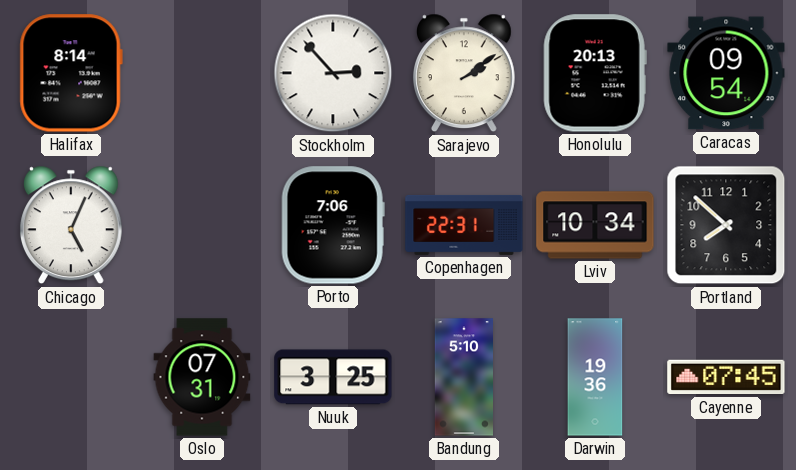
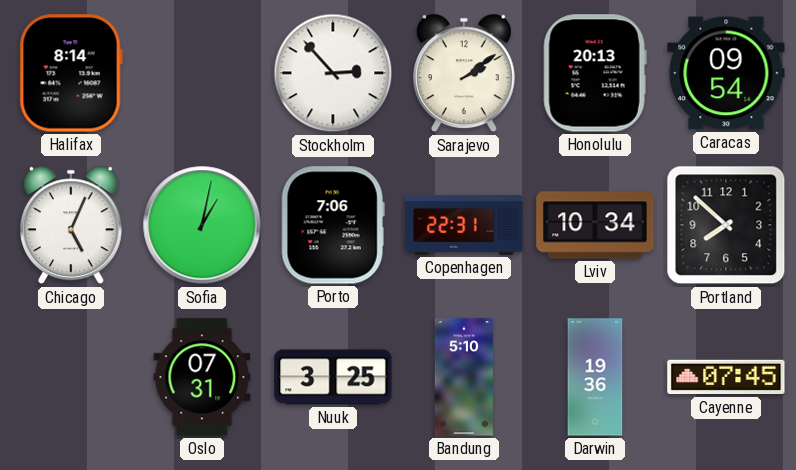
Sofia: none -> 1:02 (202, 225)
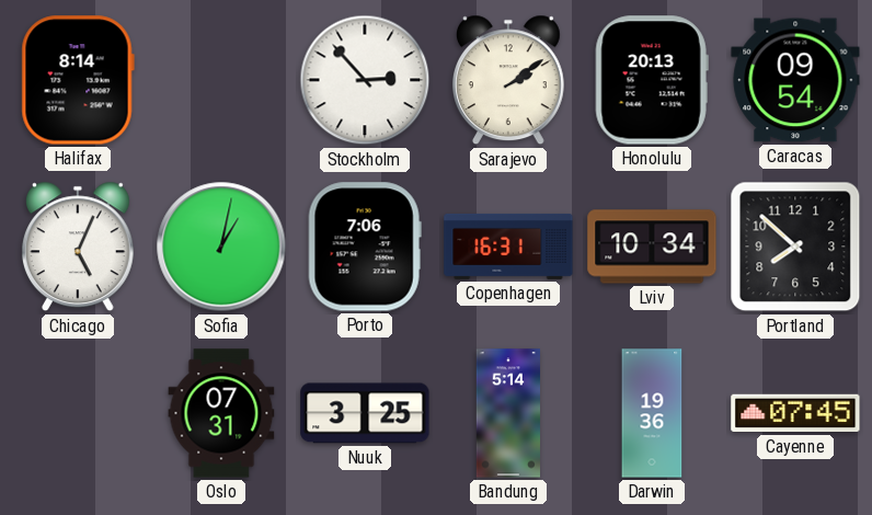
Copenhagen: 22:31 -> 16:31 (508, 247)
Bandung: 5:10 -> 5:14 (507, 413)
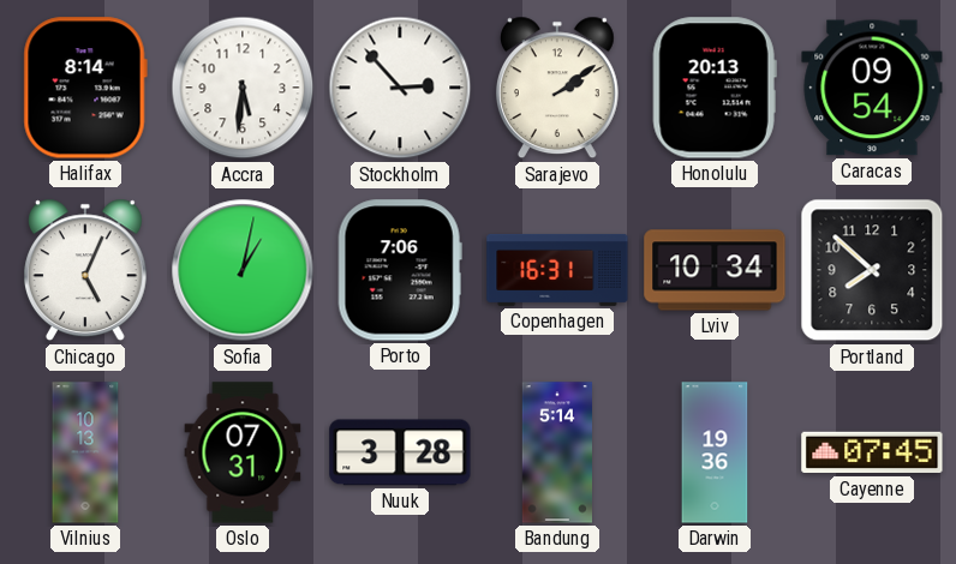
Accra: none -> 5:31 (243, 88)
Vilnius: none -> 10:13 (85, 452)
Nuuk: 3:25 -> 3:28 (400, 452)
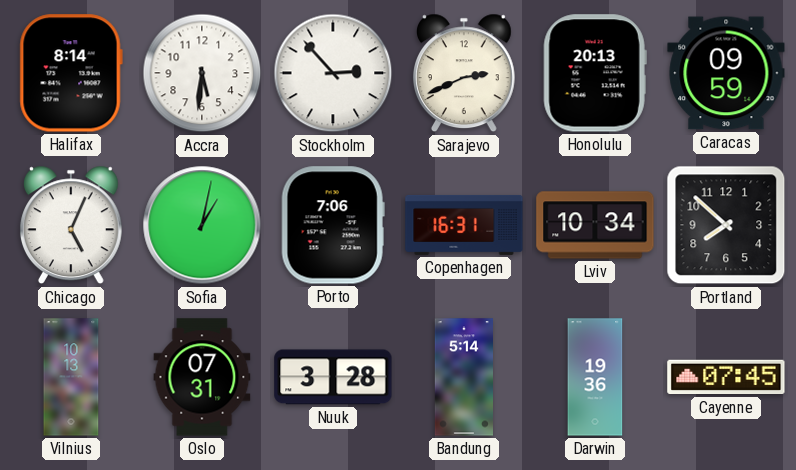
Sarajevo: 2:09 -> 2:41 (464, 73)
Caracas: 09:54 -> 09:59 (726, 73)
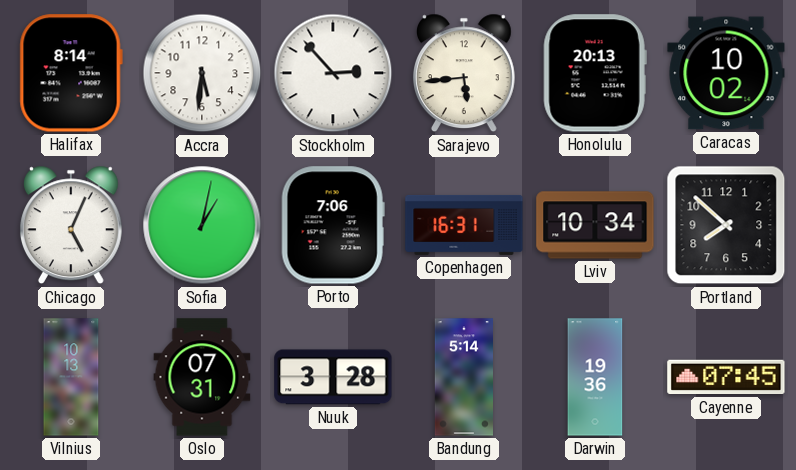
Sarajevo: 2:41 -> 5:44 (464, 73)
Caracas: 09:59 -> 10:02 (726, 73)
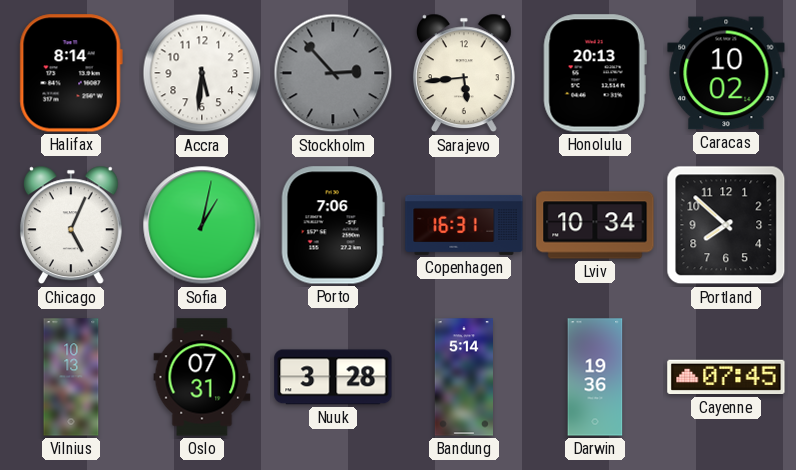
Stockholm dial: white -> grey (333, 73)
